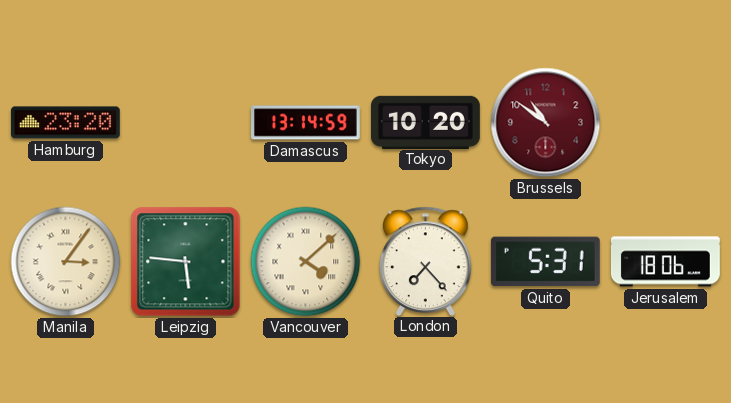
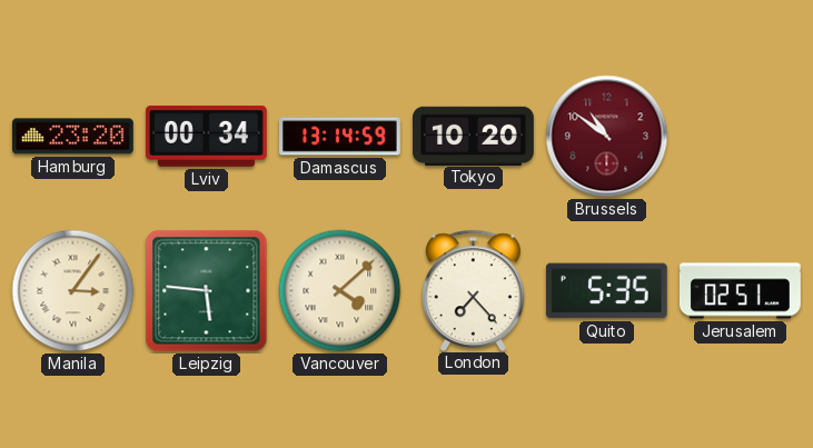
Lviv: none -> 00:34 (206, 136)
Quito: 5:31 -> 5:35 (606, 291)
Jerusalem: 18:06 -> 02:51 (741, 291)
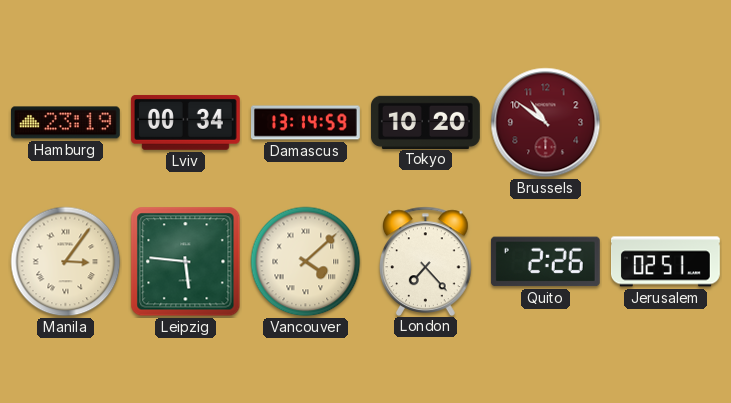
Hamburg: 23:20 -> 23:19 (65, 123)
Quito: 5:35 -> 2:26 (545, 262)
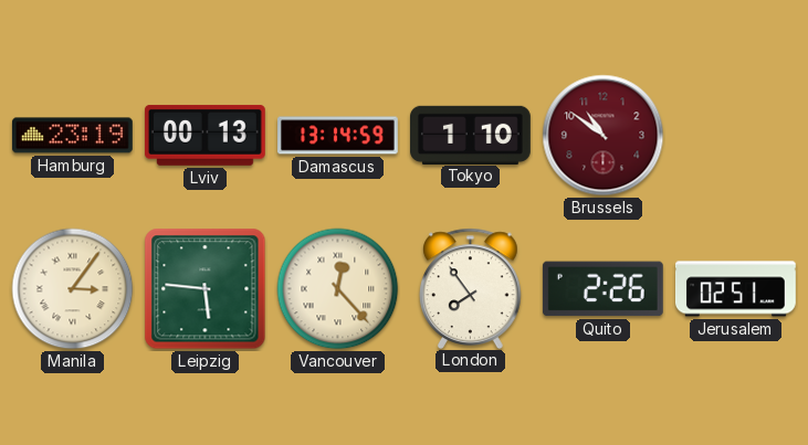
Lviv: 00:34 -> 00:13 (204, 135)
Tokyo: 10:20 -> 1:10 (471, 135)
Vancouver: 4:08 -> 12:23 (338, 289)
London: 7:23 -> 7:54 (471, 288)
